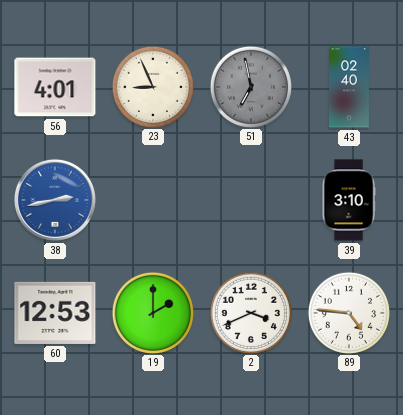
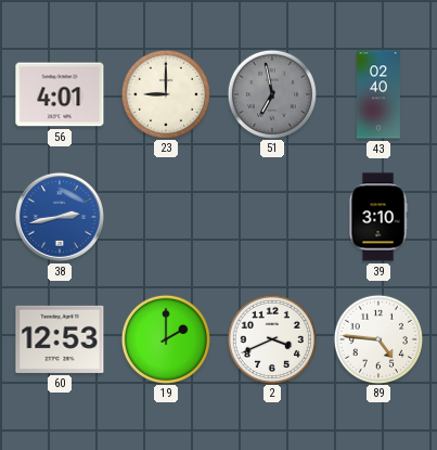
23: 8:56 -> 9:00 (165, 93)
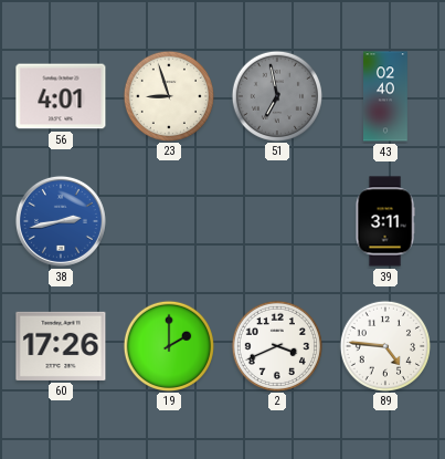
23: 9:00 -> 8:57 (168, 95)
39: 3:10 -> 3:11 (385, 221)
60: 12:53 -> 17:26 (61, 346)
